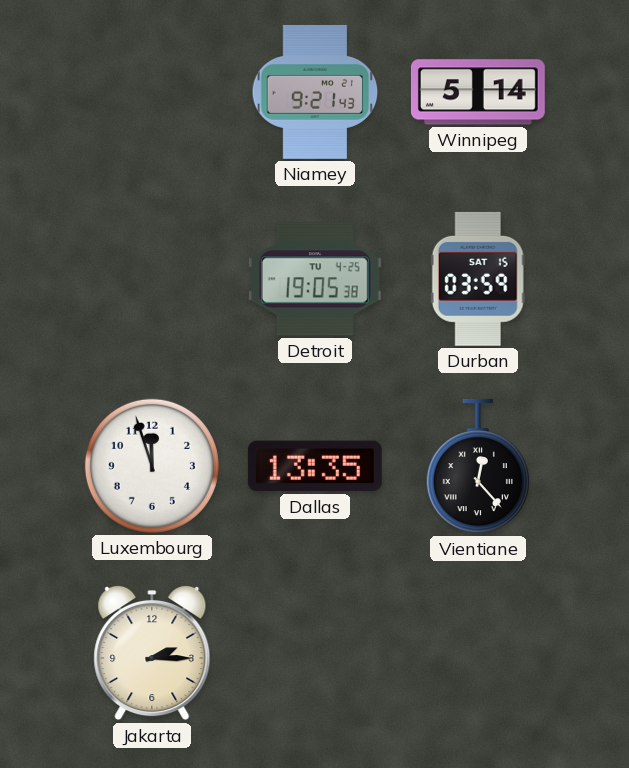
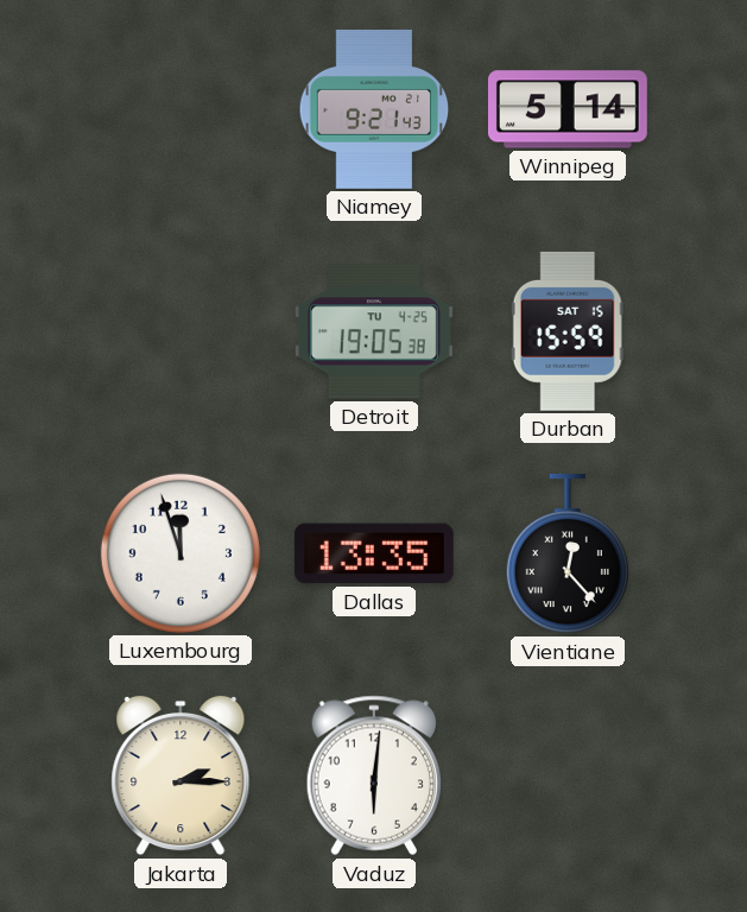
Durban: 03:59 -> 15:59 (568, 331)
Vaduz: none -> 6:01 (374, 775)
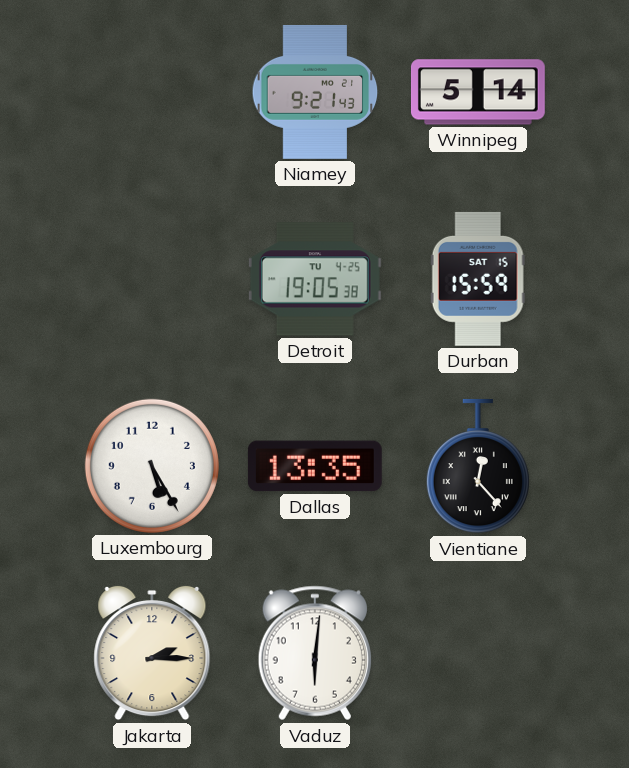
Luxembourg: 11:57 -> 5:25 (152, 466)
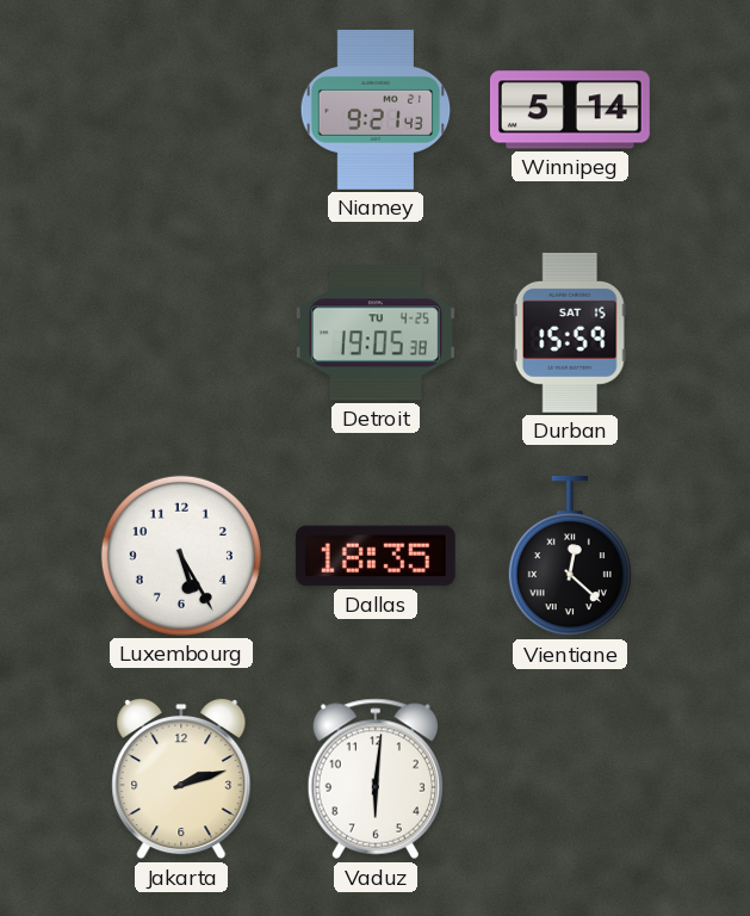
Dallas: 13:35 -> 18:35 (376, 556)
Vientiane: 12:23 -> 12:22 (570, 556)
Jakarta: 2:15 -> 2:12 (181, 779)
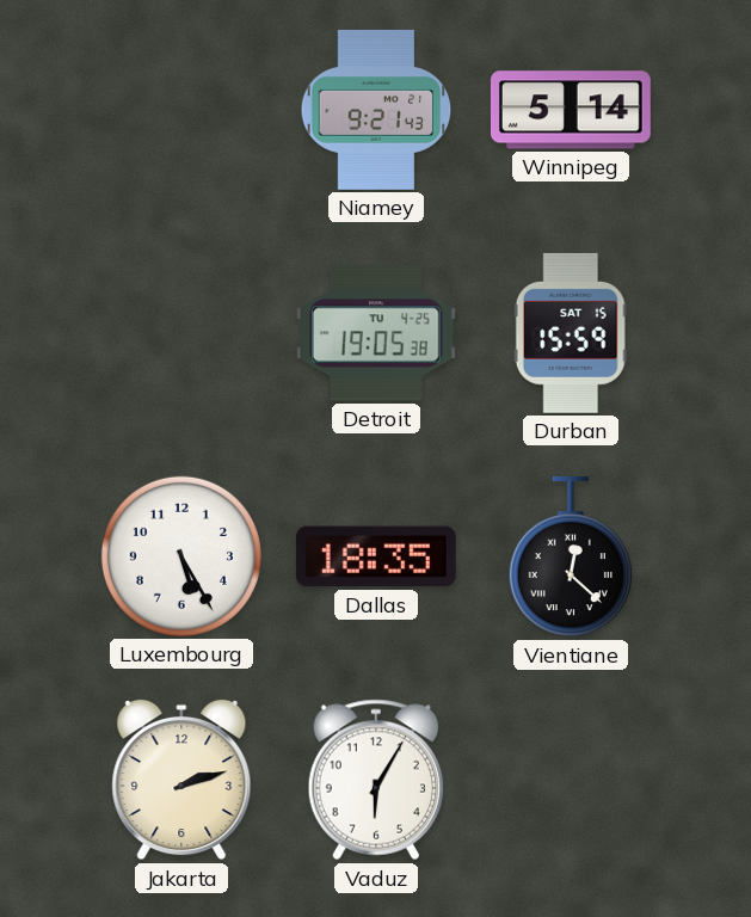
Vaduz: 6:01 -> 6:05 (376, 780)
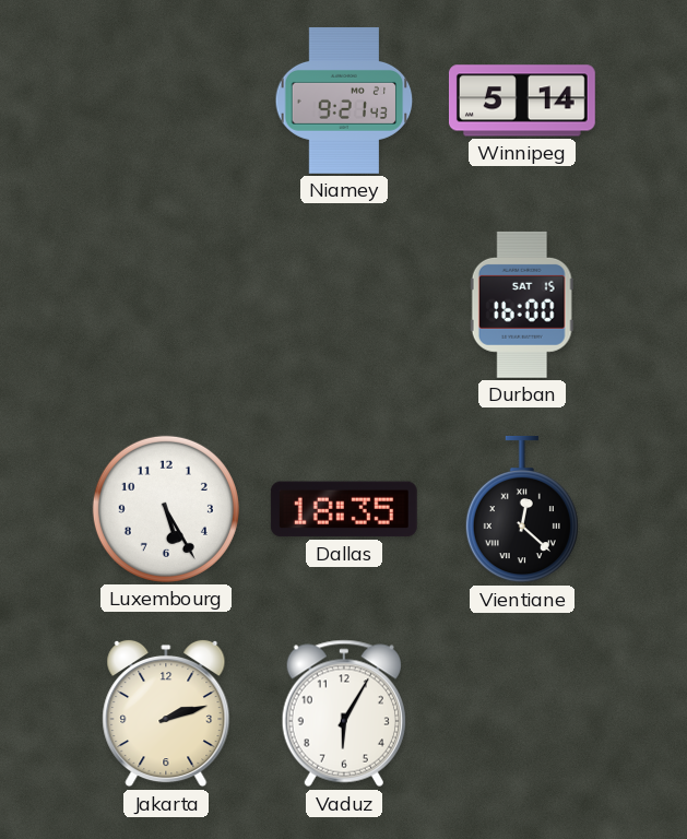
Detroit: 19:05 -> none (376, 333)
Durban: 15:59 -> 16:00 (522, 305)
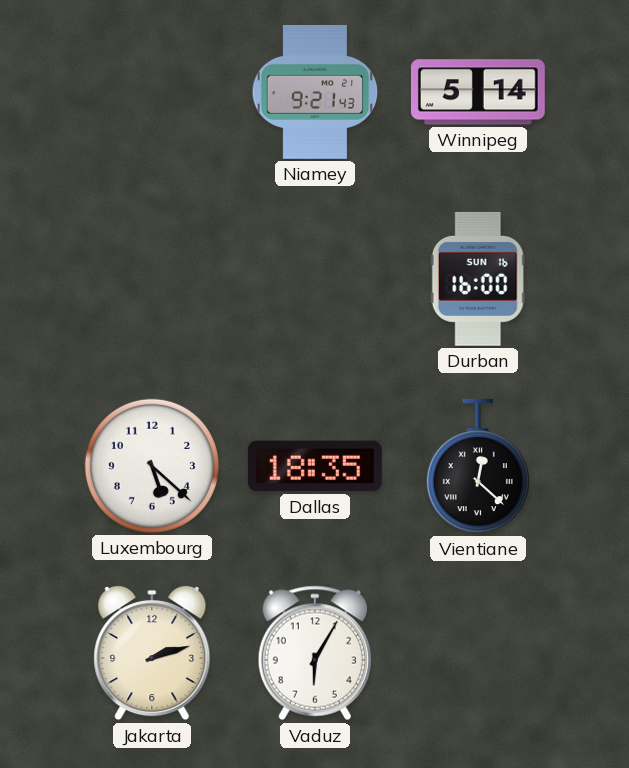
Durban date: SAT 15 -> SUN 16 (478, 279)
Luxembourg: 5:25 -> 5:22 (152, 466)
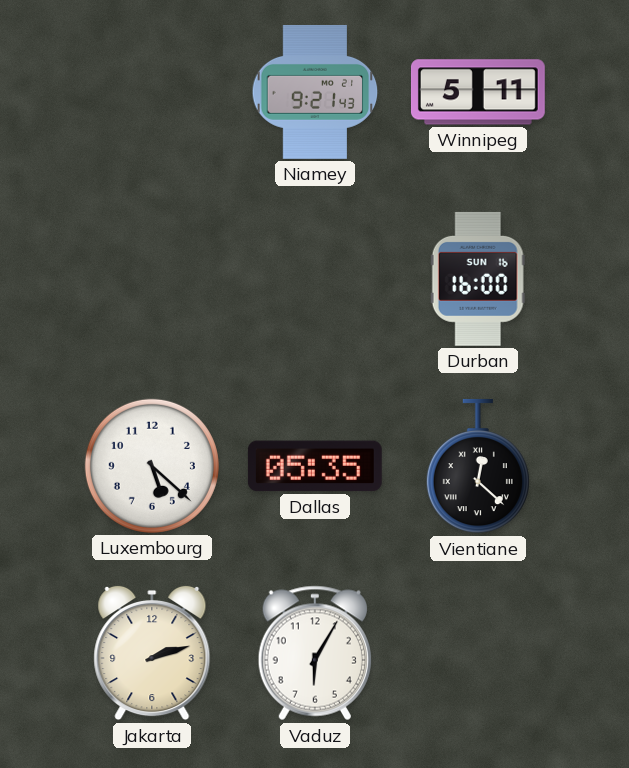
Winnipeg: 5:14 -> 5:11 (478, 92)
Dallas: 18:35 -> 05:35 (315, 466)
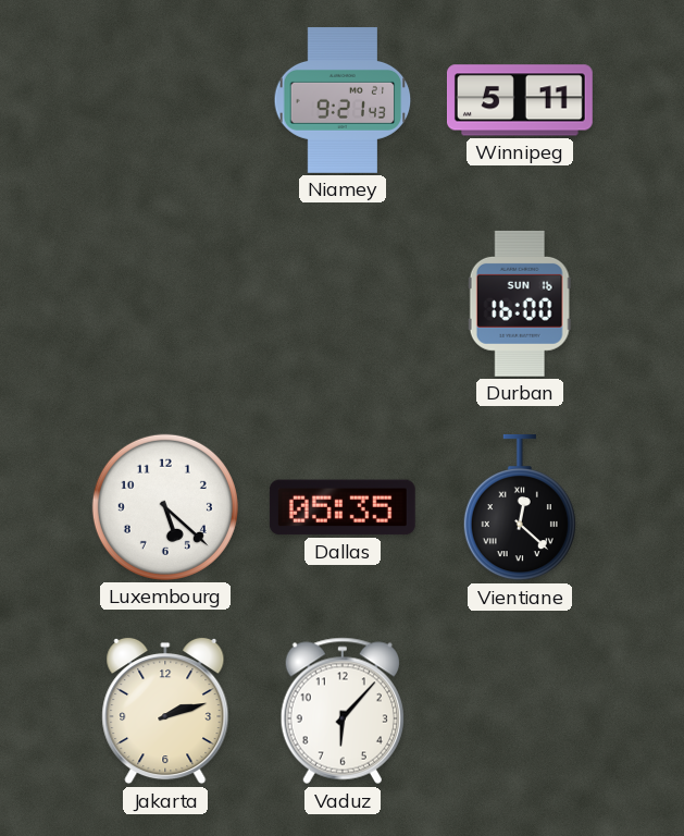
Vaduz: 6:05 -> 6:07 (343, 711)
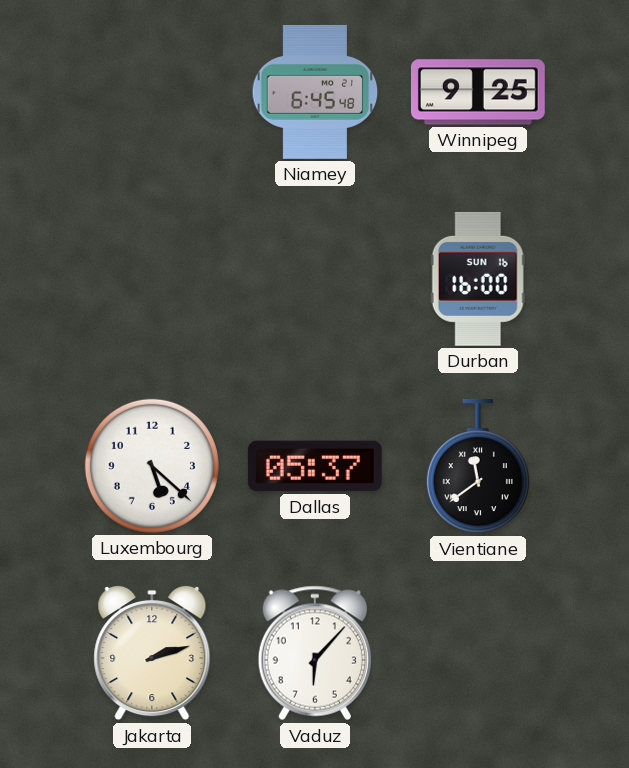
Niamey: 9:21 -> 6:45 (315, 92)
Winnipeg: 5:11 -> 9:25 (478, 92)
Dallas: 05:35 -> 05:37 (315, 466)
Vientiane: 12:22 -> 11:39 (478, 466)
